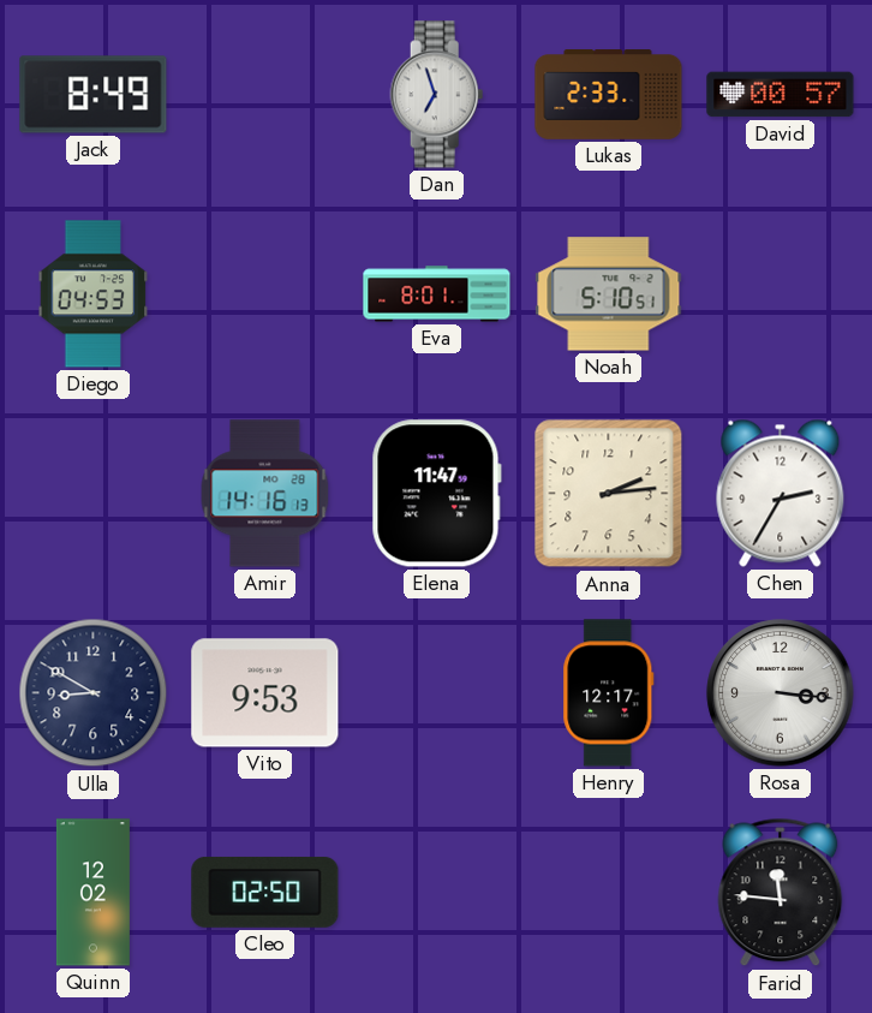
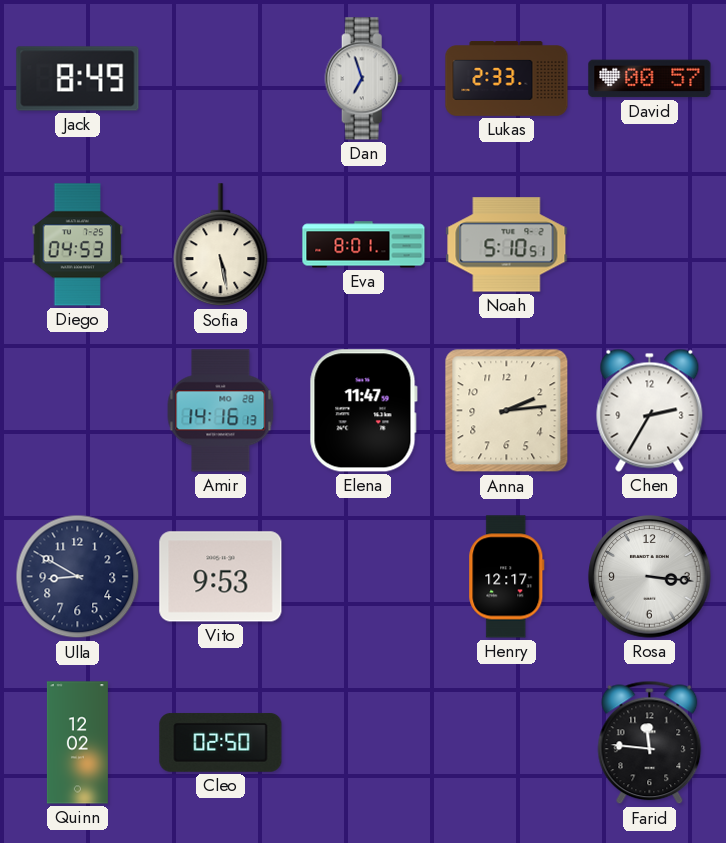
Sofia: none -> 5:28 (221, 245)
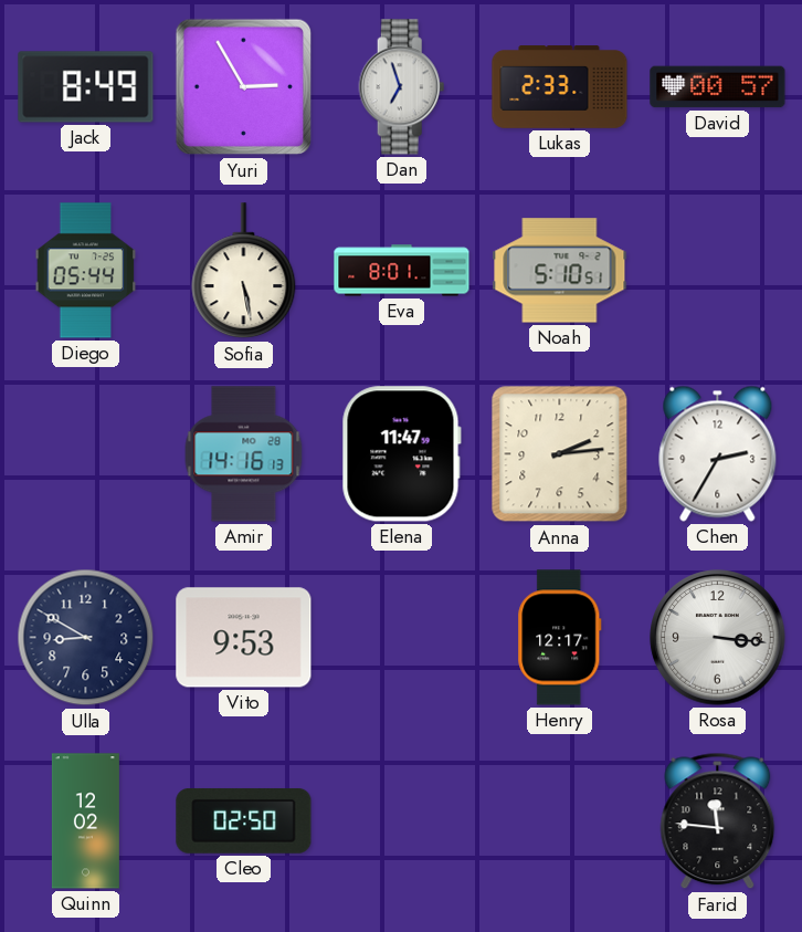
Yuri: none -> 2:55 (244, 87)
Diego: 04:53 -> 05:44 (86, 271)
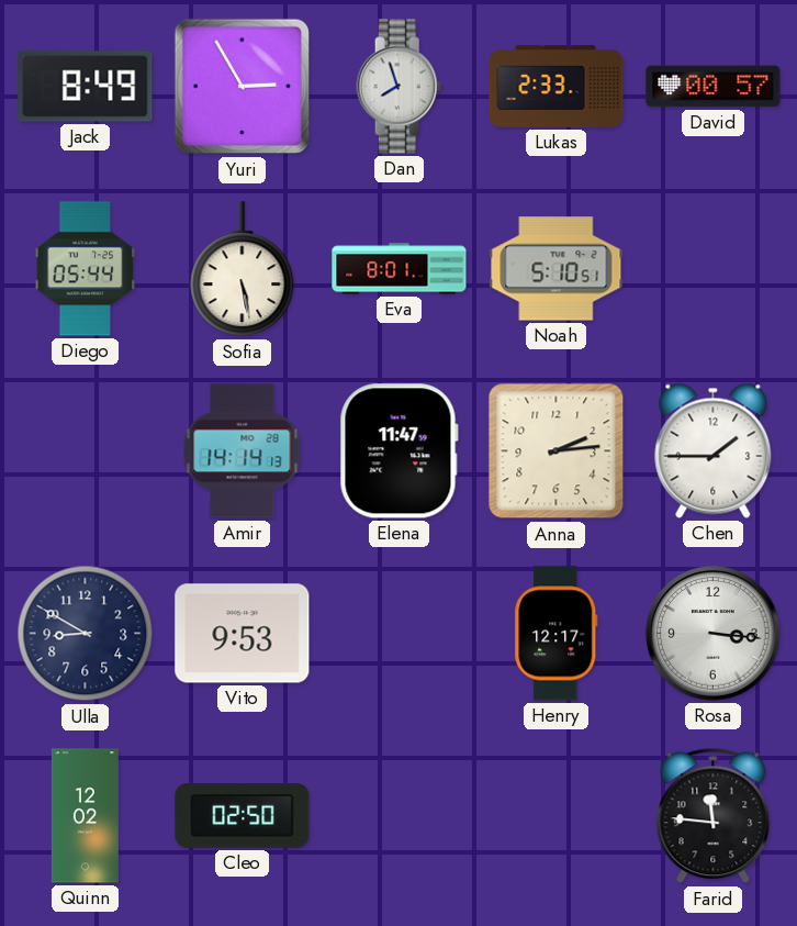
Dan: 6:57 -> 7:57 (400, 87)
Amir: 14:16 -> 14:14 (243, 451)
Chen: 2:35 -> 1:45 (714, 450)
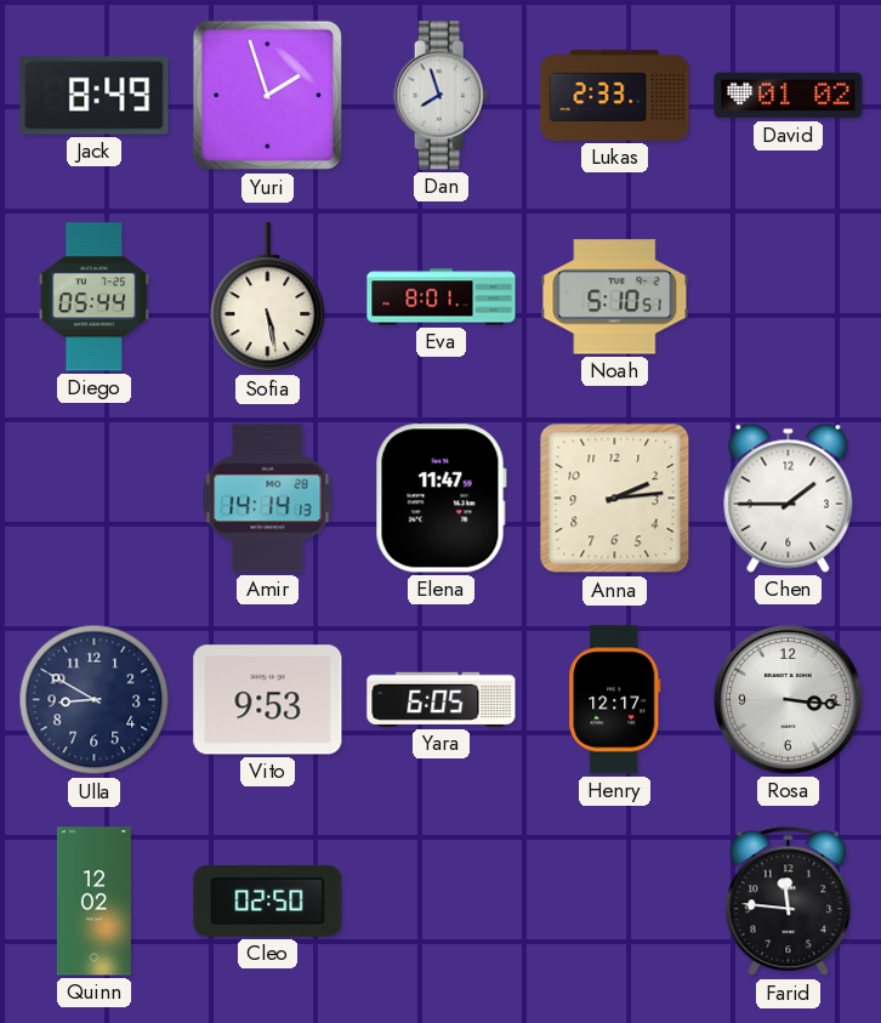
Yuri: 2:55 -> 1:57 (268, 96)
David: 00:57 -> 01:02 (789, 96)
Yara: none -> 6:05 (442, 699)
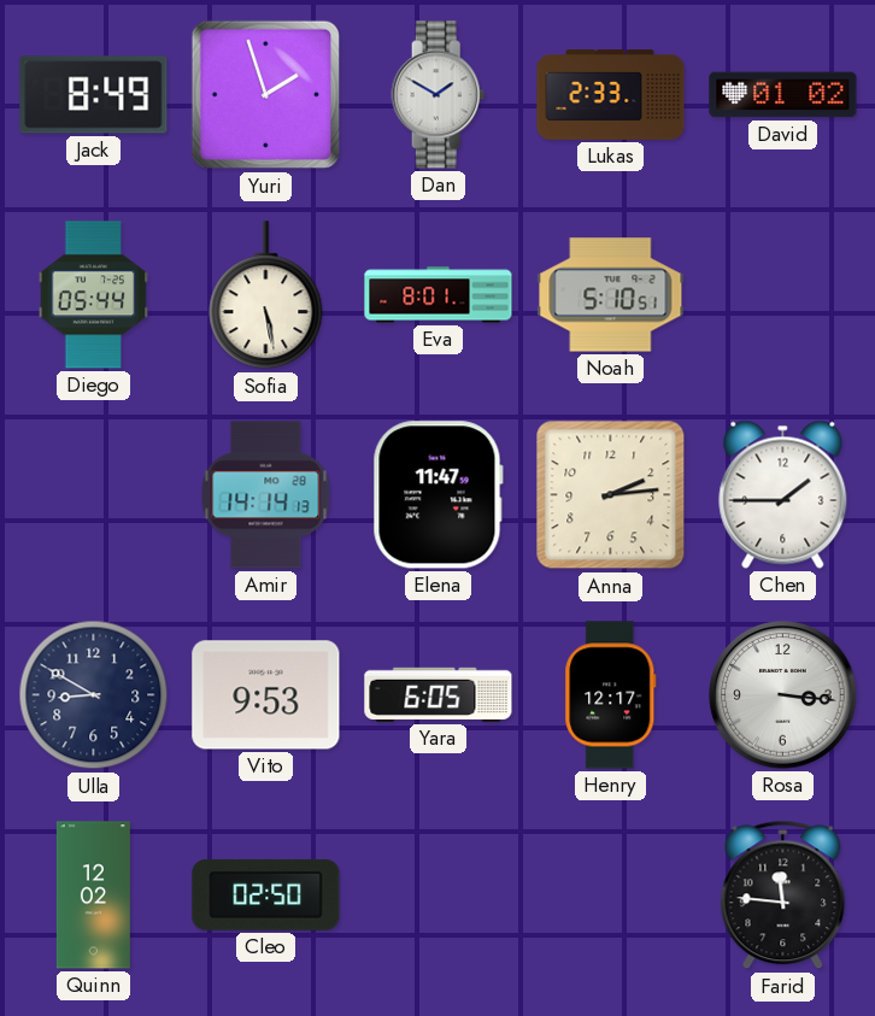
Dan: 7:57 -> 1:50 (439, 95)
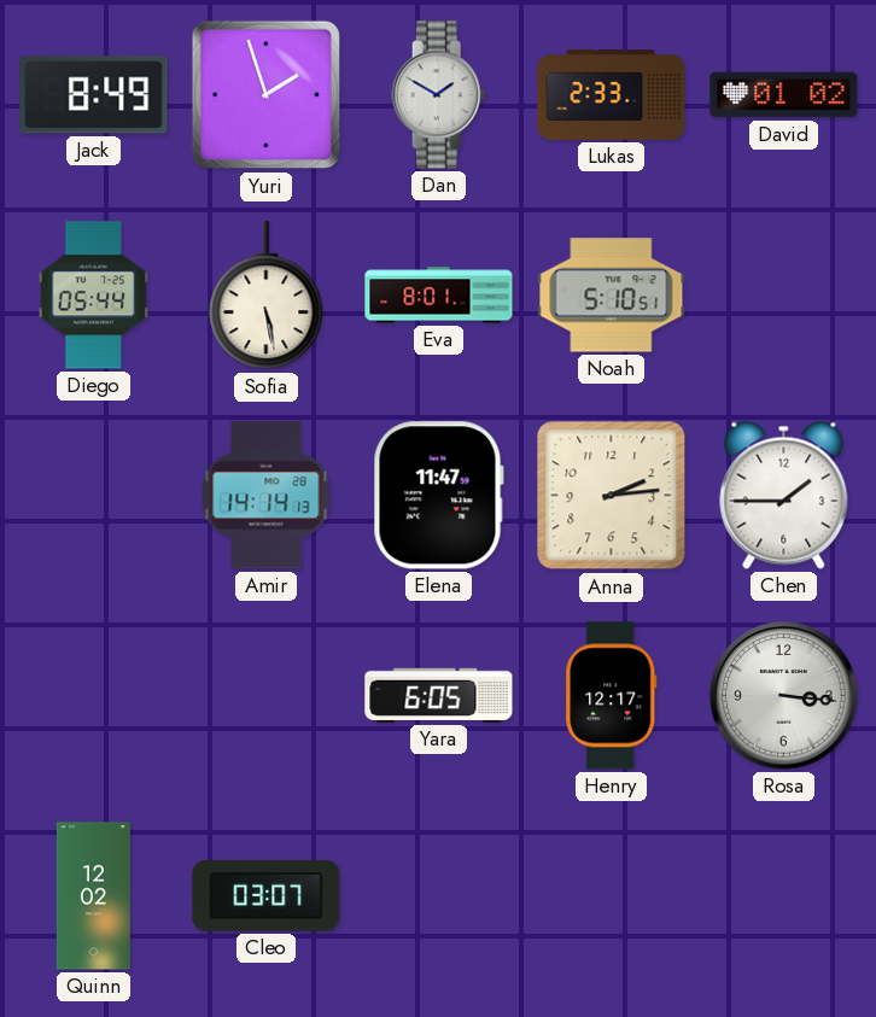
Ulla: 8:50 -> none (94, 695)
Vito: 9:53 -> none (266, 695)
Cleo: 02:50 -> 03:07 (267, 895)
Farid: 11:46 -> none (783, 895)
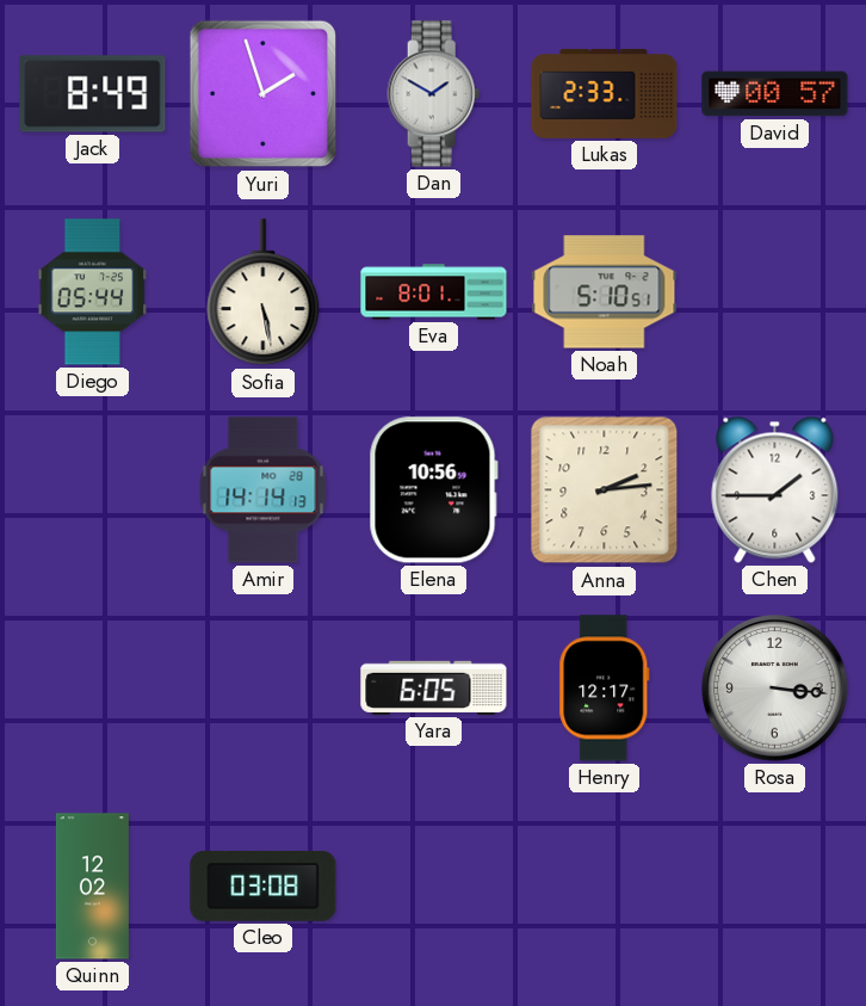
David: 01:02 -> 00:57 (775, 94)
Elena: 11:47 -> 10:56 (433, 490)
Cleo: 03:07 -> 03:08 (264, 885)
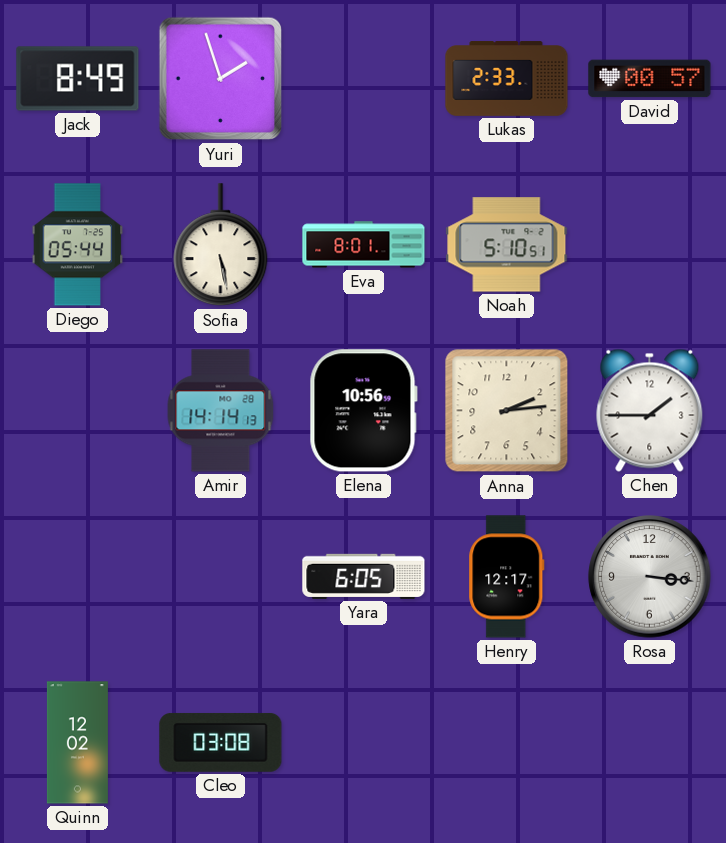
Dan: 1:50 -> none (434, 94)
